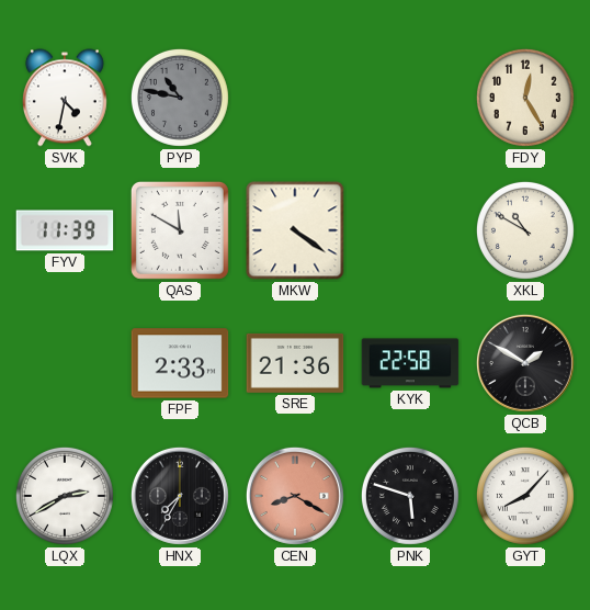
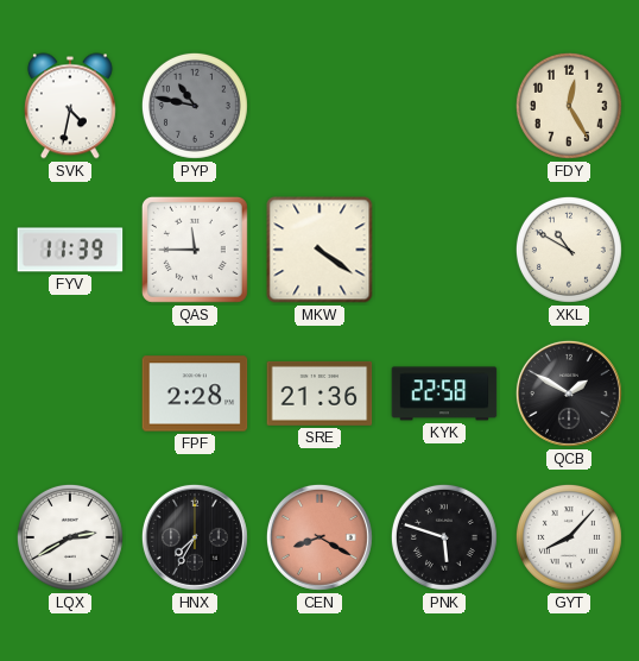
QAS: 11:50 -> 11:45 (195, 250)
FPF: 2:33 -> 2:28 (195, 394)
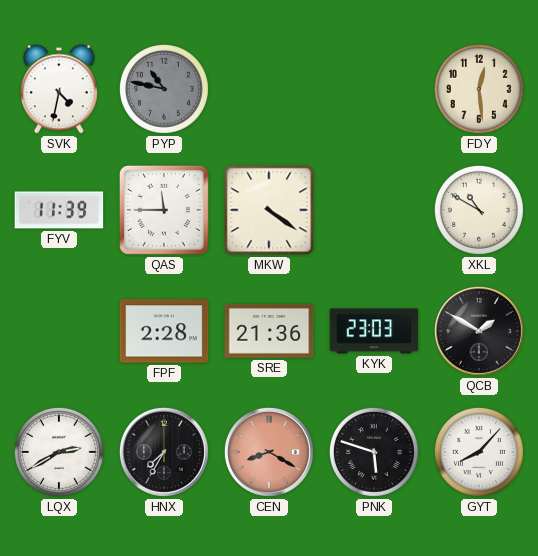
FDY: 12:25 -> 12:29 (479, 89)
KYK: 22:58 -> 23:03 (374, 331)
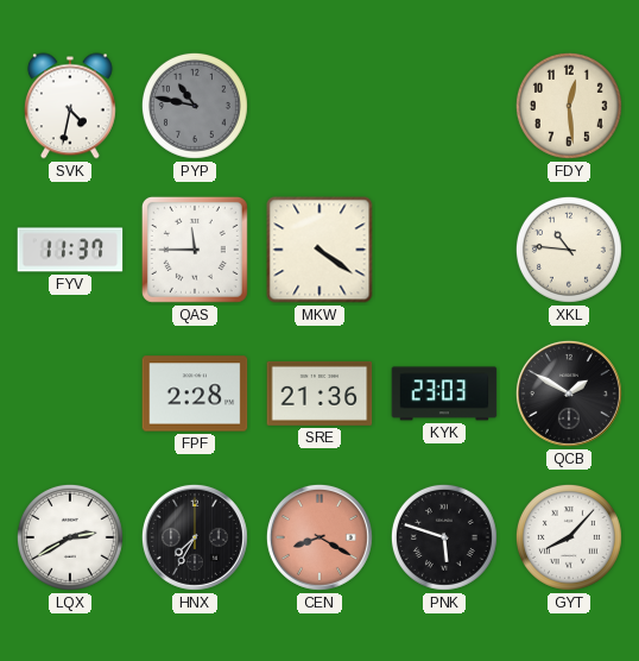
FYV: 11:39 -> 11:37 (70, 250)
XKL: 10:50 -> 10:46 (569, 250)
